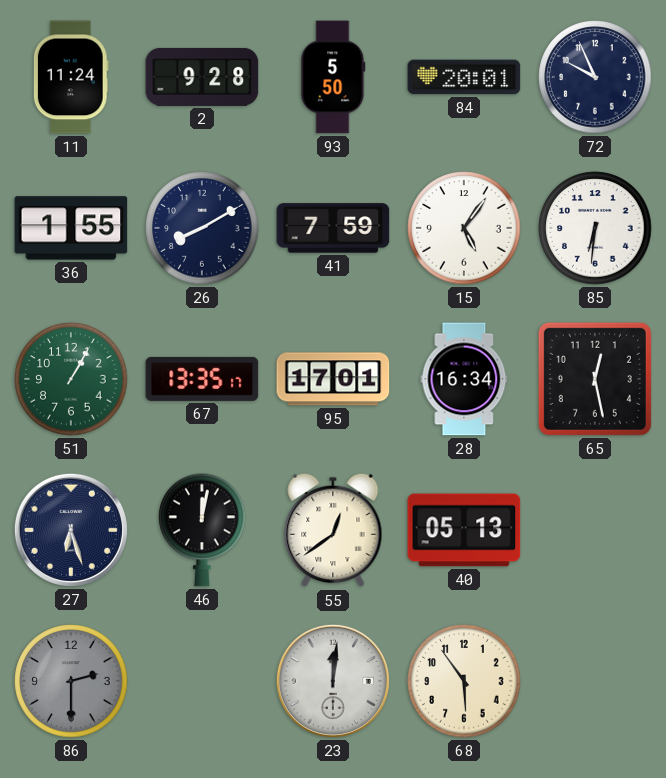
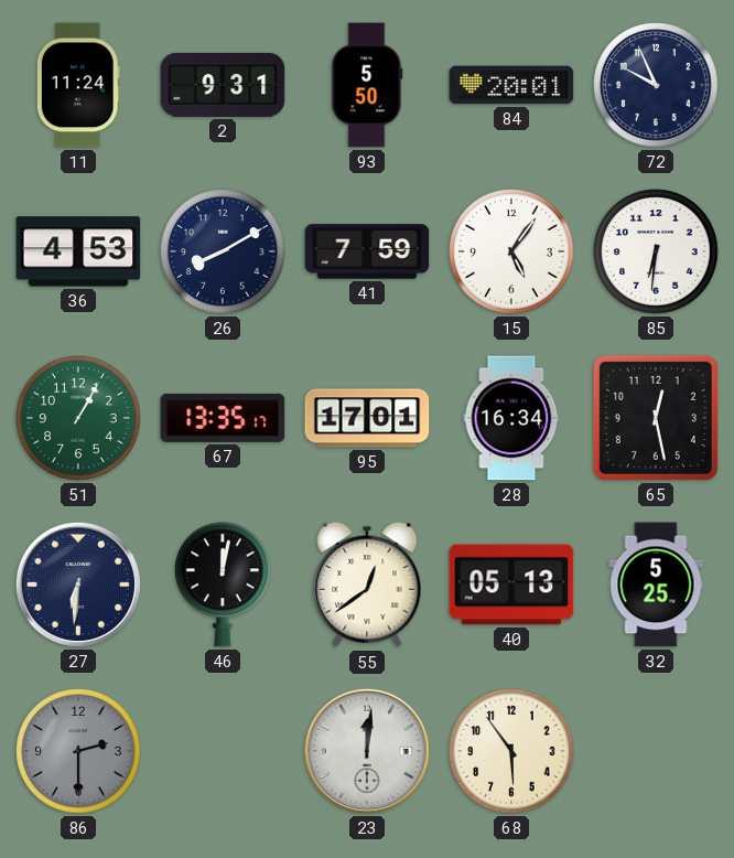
2: 9:28 -> 9:31 (223, 85)
36: 1:55 -> 4:53 (78, 251)
27: 6:27 -> 6:31 (78, 584)
32: none -> 5:25 (656, 584)
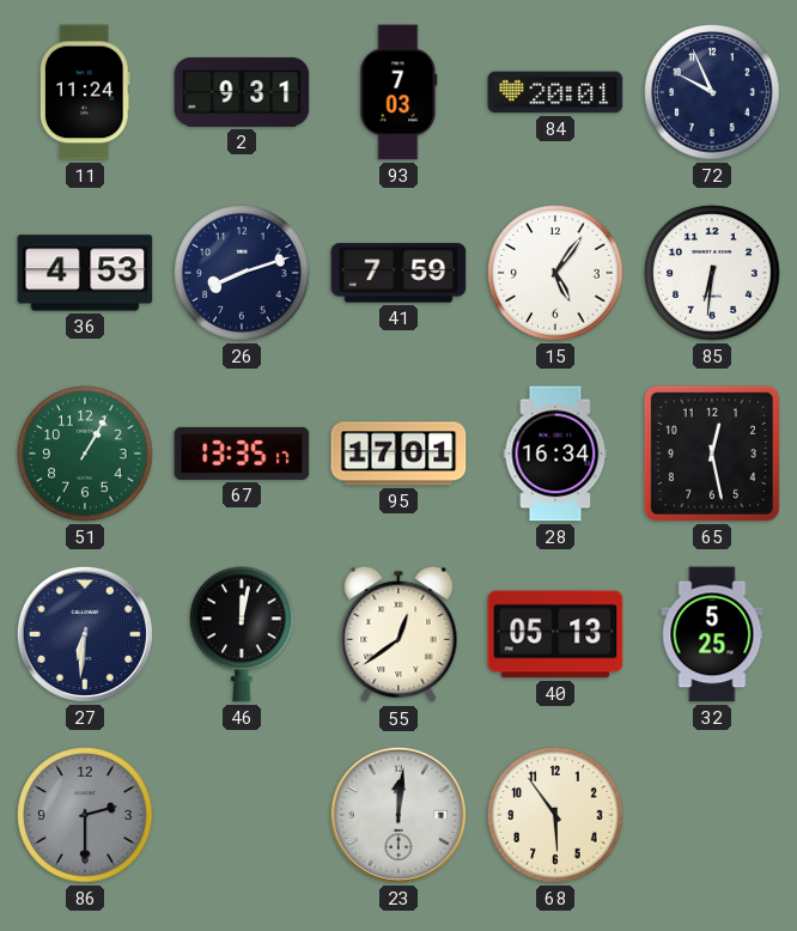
93: 5:50 -> 7:03 (398, 92)
26: 8:10 -> 8:12 (242, 273)
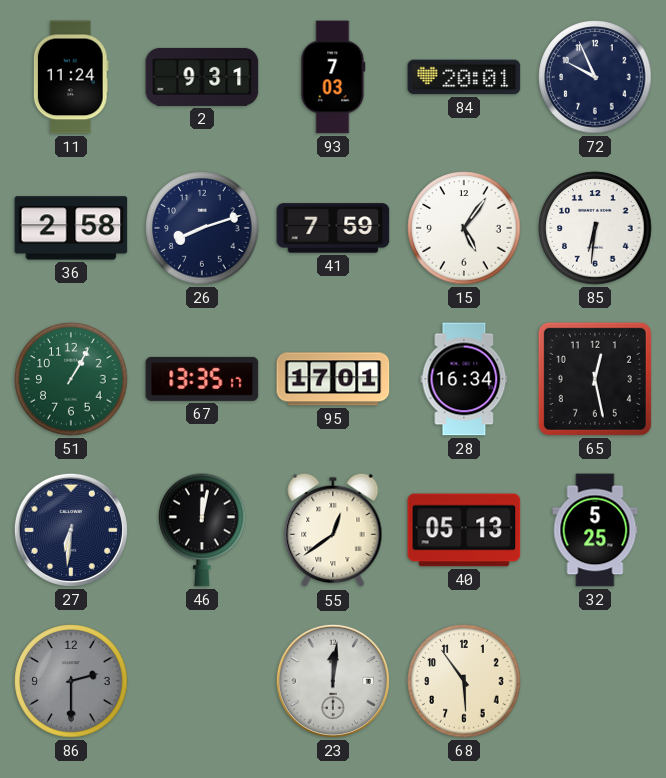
36: 4:53 -> 2:58 (71, 228)
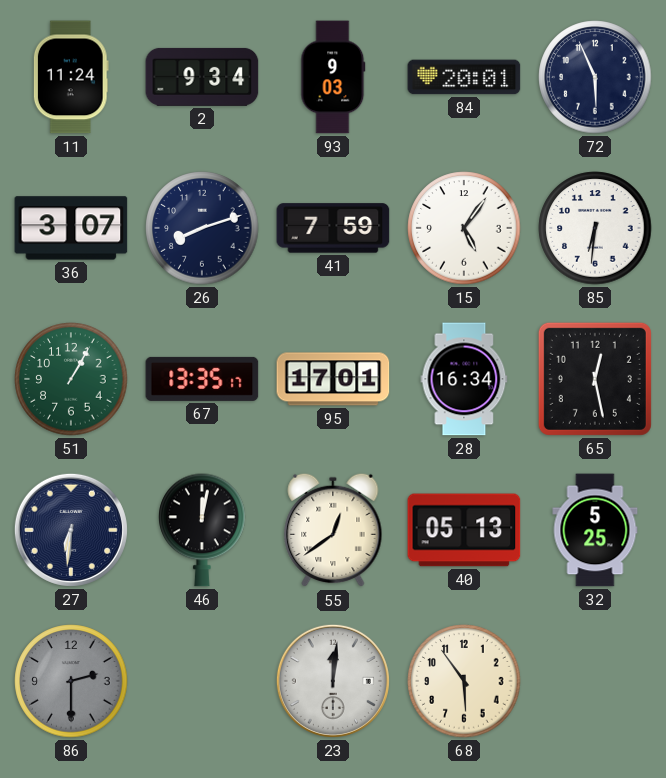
2: 9:31 -> 9:34 (202, 77)
93: 7:03 -> 9:03 (333, 77)
72: 9:56 -> 5:56 (595, 77)
36: 2:58 -> 3:07 (71, 228)
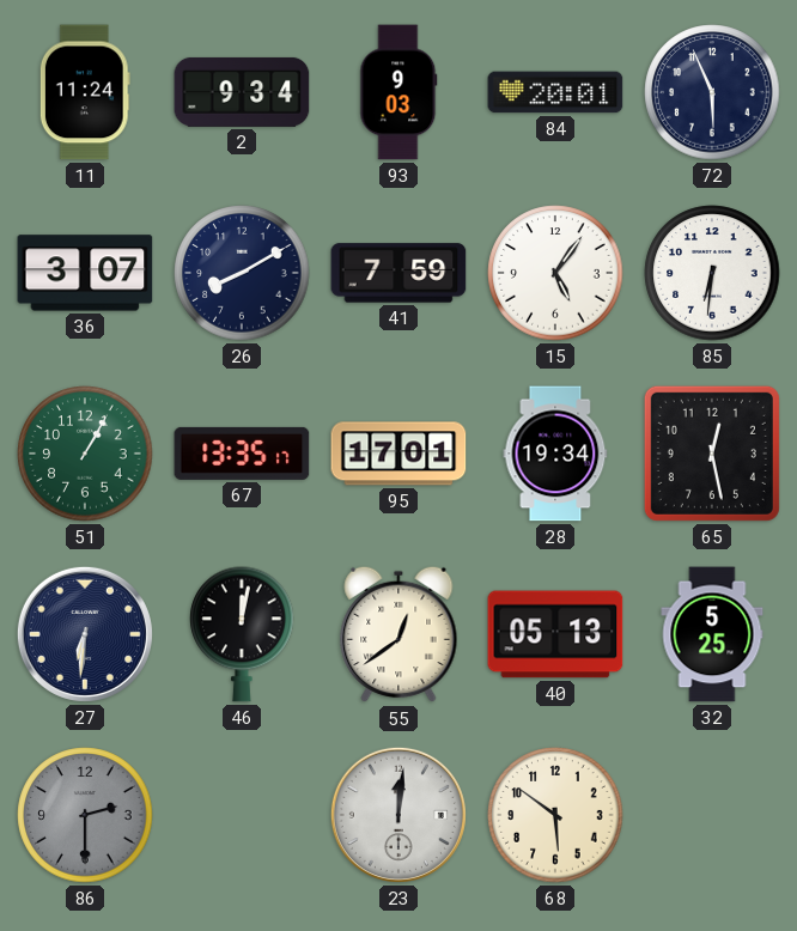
26: 8:12 -> 8:10 (242, 273)
28: 16:34 -> 19:34 (555, 454)
68: 5:54 -> 5:51 (555, 815)
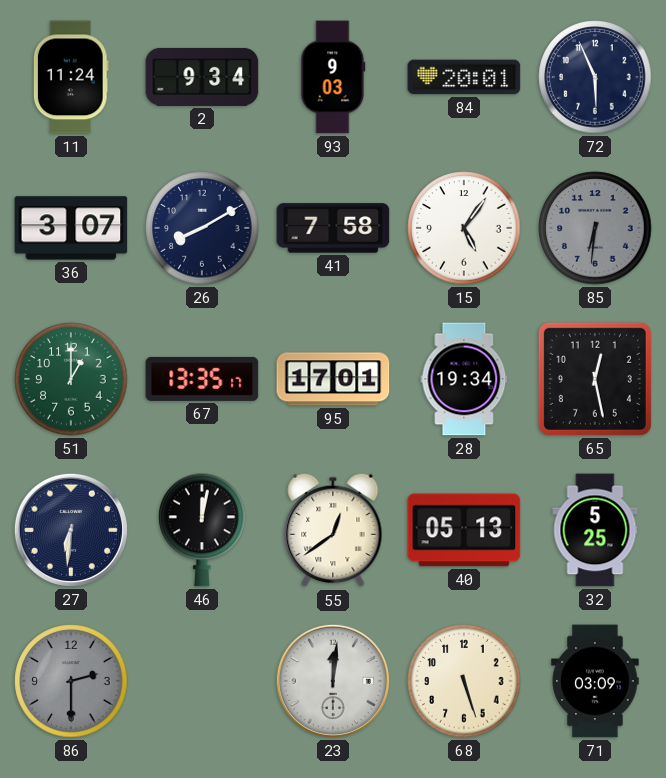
41: 7:59 -> 7:58 (333, 228)
85 dial: white -> grey (595, 228)
51: 1:05 -> 1:00 (71, 379)
68: 5:51 -> 5:27 (464, 681)
71: none -> 03:09 (595, 681)
